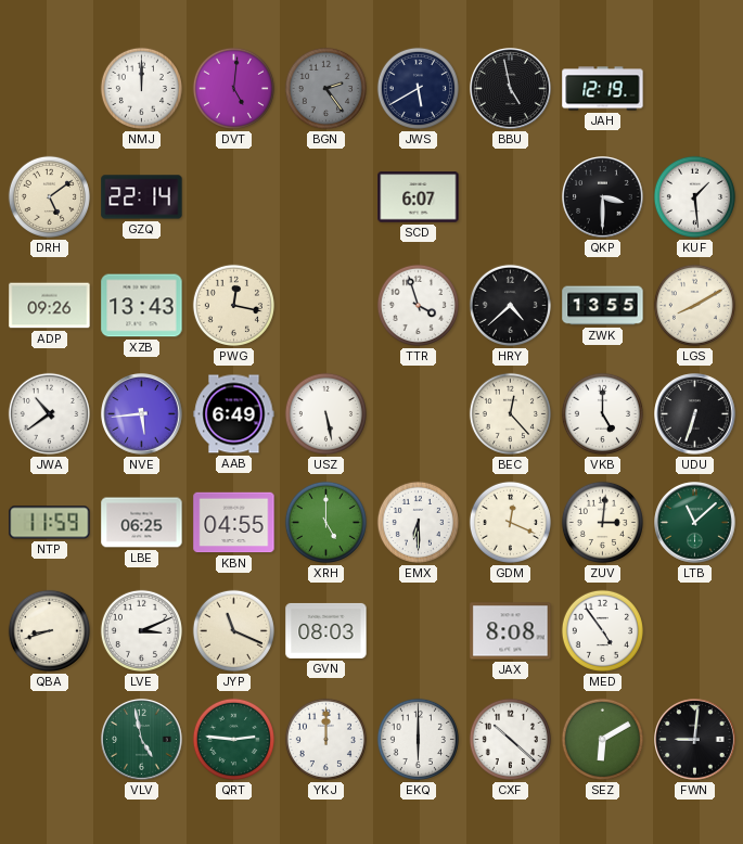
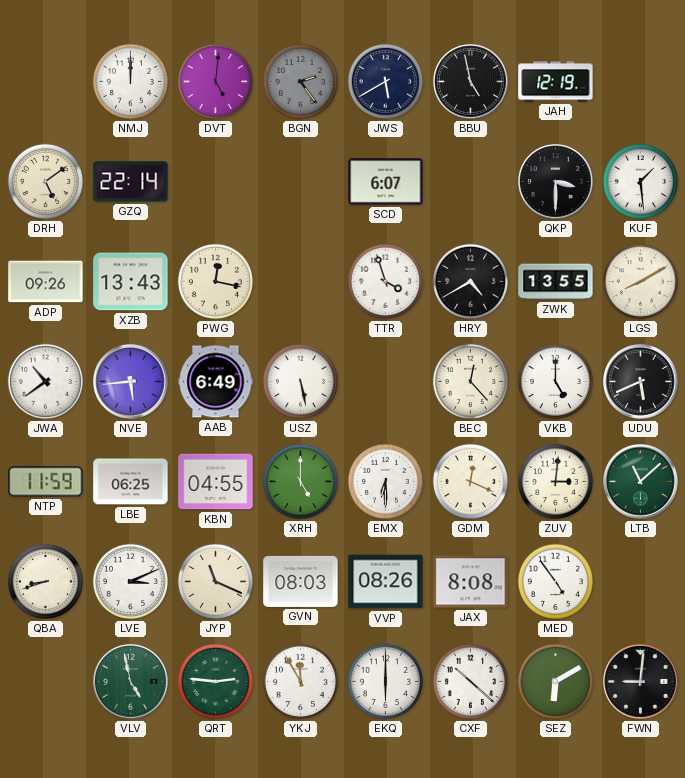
HRY: 4:38 -> 4:40 (470, 281)
UDU: 6:33 -> 5:41 (641, 382)
VVP: none -> 08:26 (386, 582)
YKJ: 12:00 -> 11:55 (300, 681)
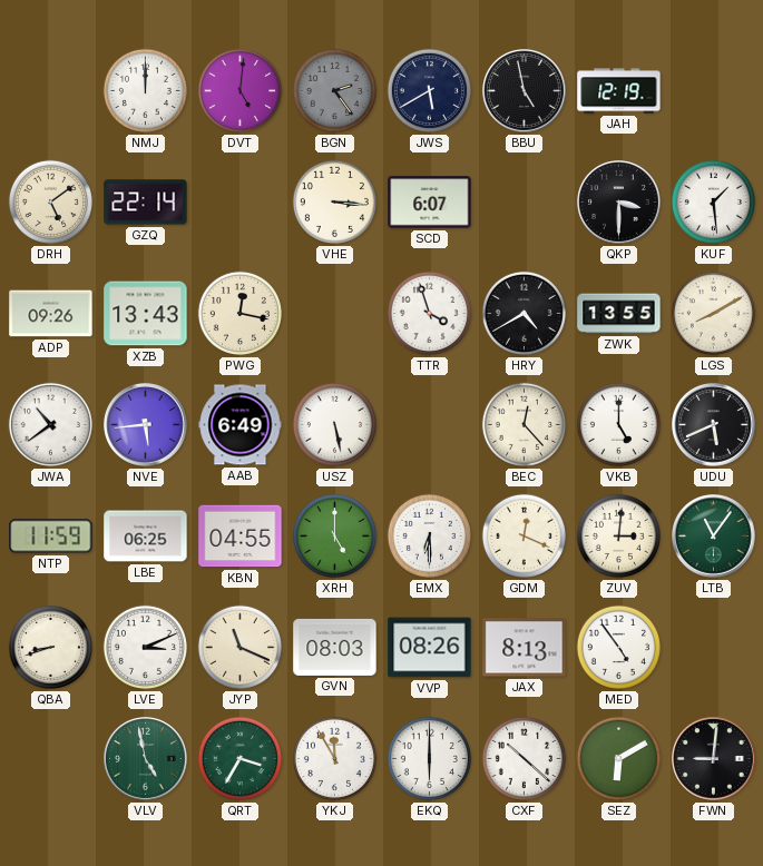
VHE: none -> 3:16 (334, 201)
LTB: 11:08 -> 11:06 (714, 537)
JAX: 8:08 -> 8:13 (525, 648)
QRT: 2:46 -> 3:35 (239, 758)
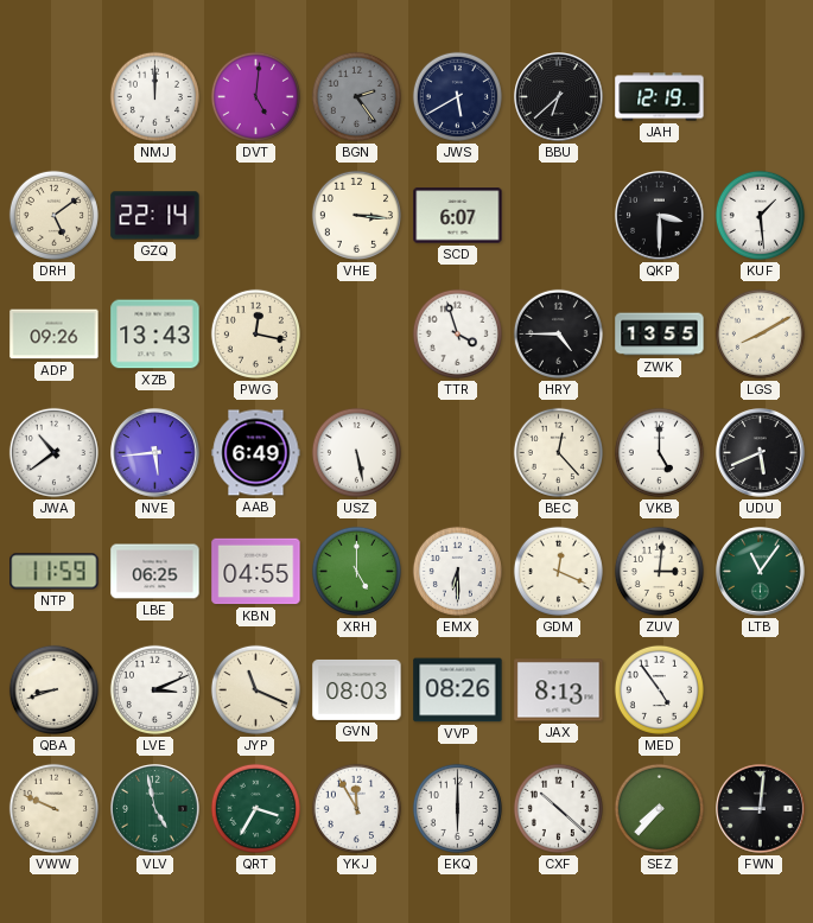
BBU: 4:58 -> 6:38 (559, 97)
HRY: 4:40 -> 4:45 (558, 333)
VWW: none -> 9:49 (53, 808)
SEZ: 6:10 -> 7:37 (659, 808)
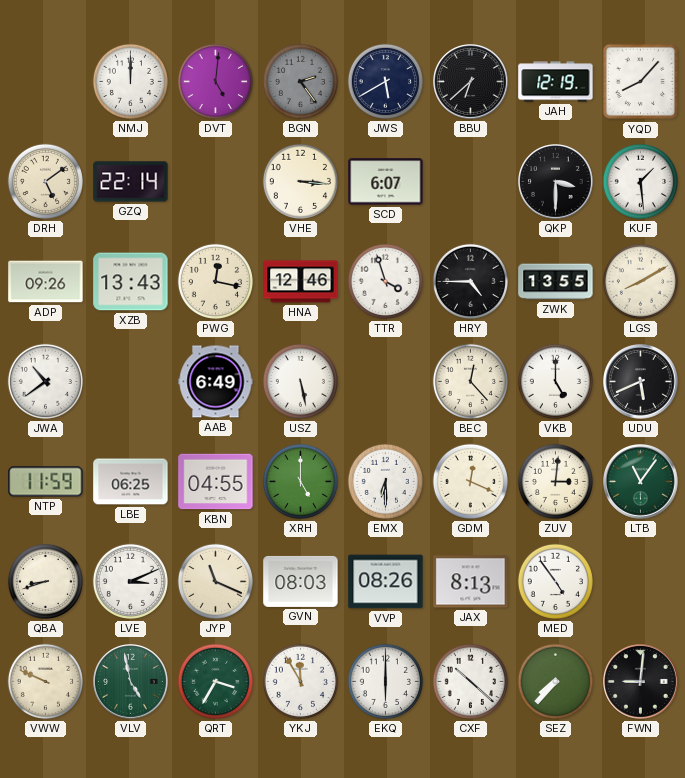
YQD: none -> 8:07 (641, 82)
HNA: none -> 12:46 (301, 282)
NVE: 5:44 -> none (155, 453)
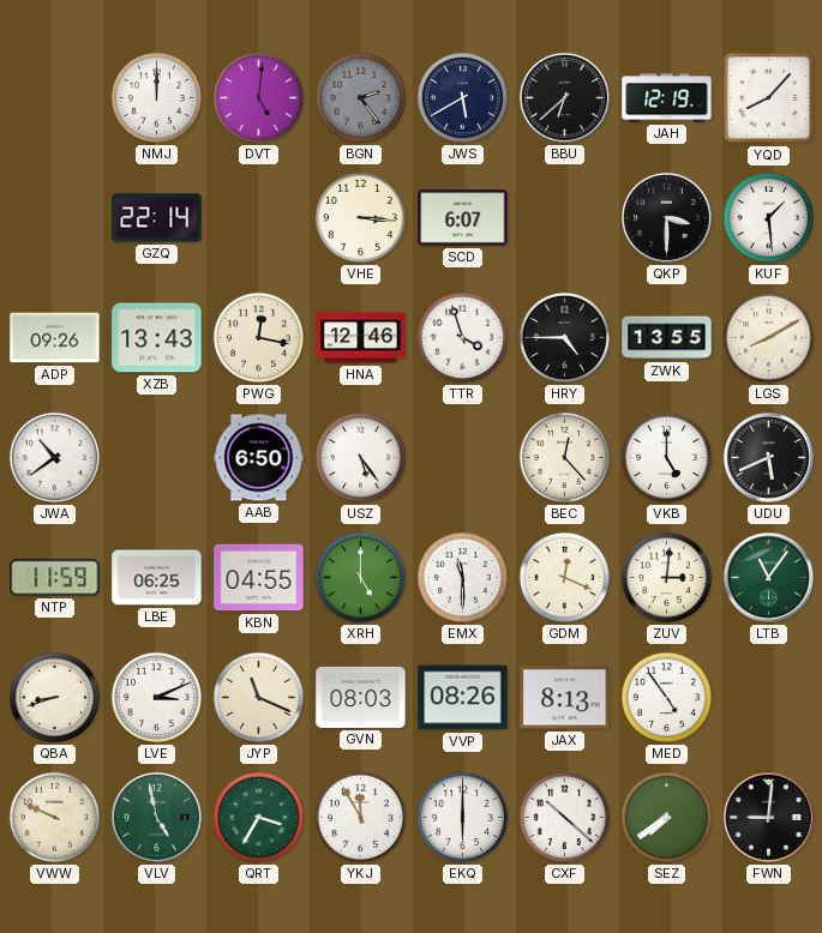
DRH: 5:09 -> none (45, 181)
AAB: 6:49 -> 6:50 (259, 458)
USZ: 5:28 -> 5:24 (360, 457)
EMX: 6:30 -> 11:30 (462, 577)
SEZ: 7:37 -> 7:39 (666, 817)
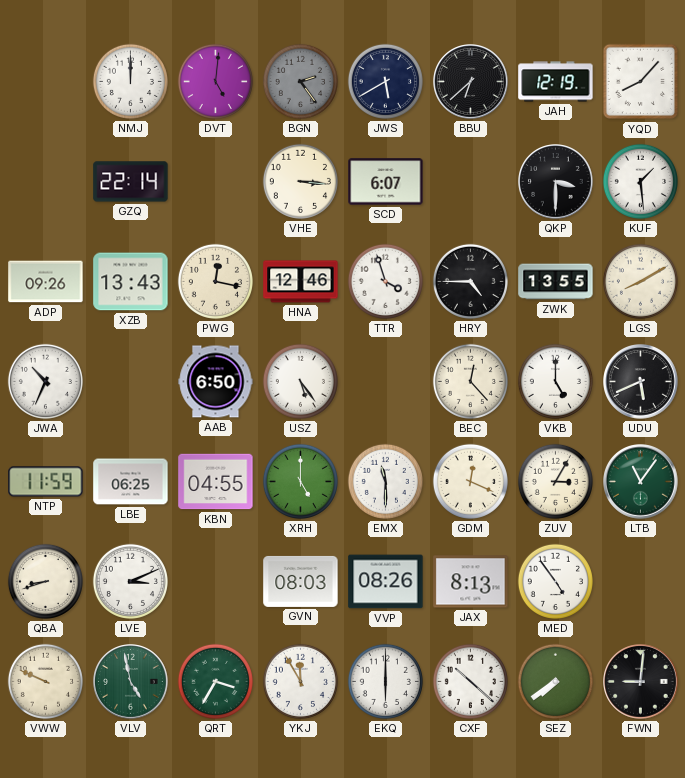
JWA: 10:39 -> 10:34 (45, 381)
ZUV: 3:01 -> 3:05 (555, 481)
JYP: 11:19 -> none (258, 697)
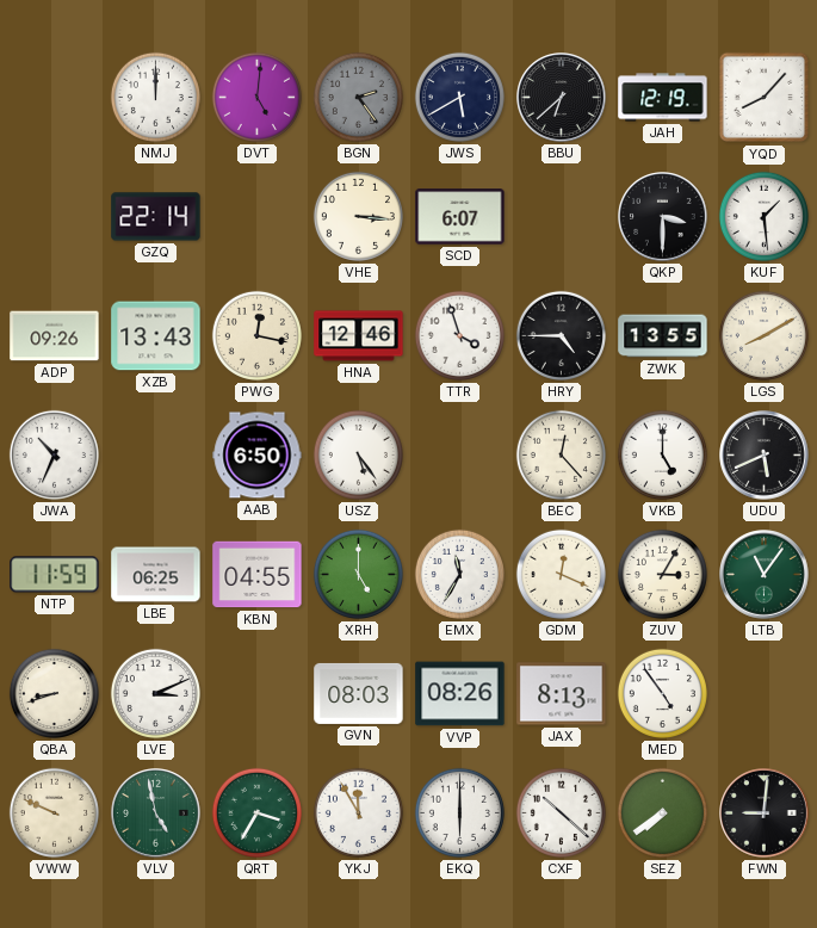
EMX: 11:30 -> 11:35 (459, 574)
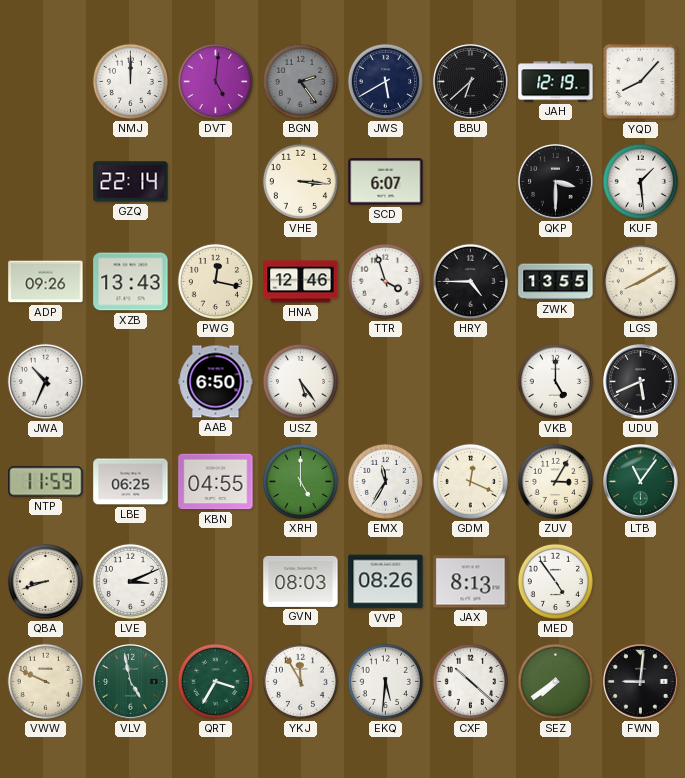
BEC: 12:23 -> none (561, 454)
EKQ: 6:00 -> 5:31 (385, 681)
